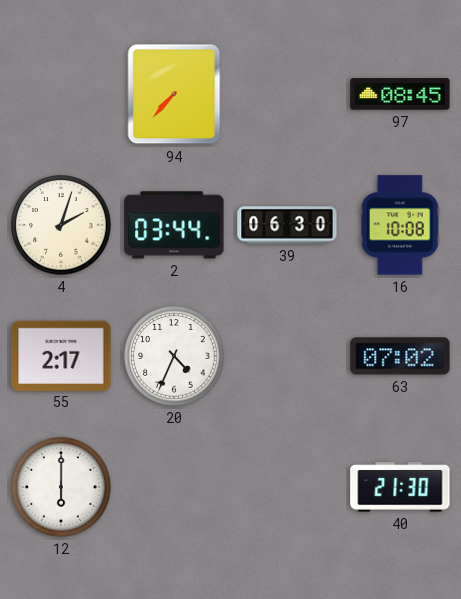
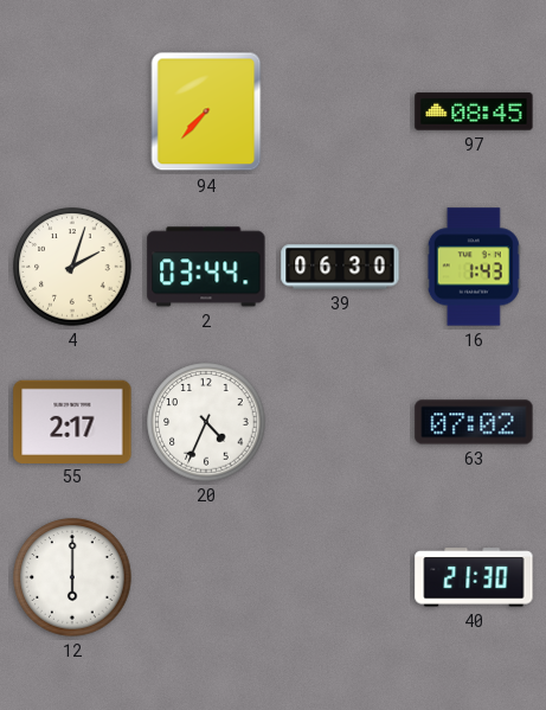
16: 10:08 -> 1:43 (474, 267)
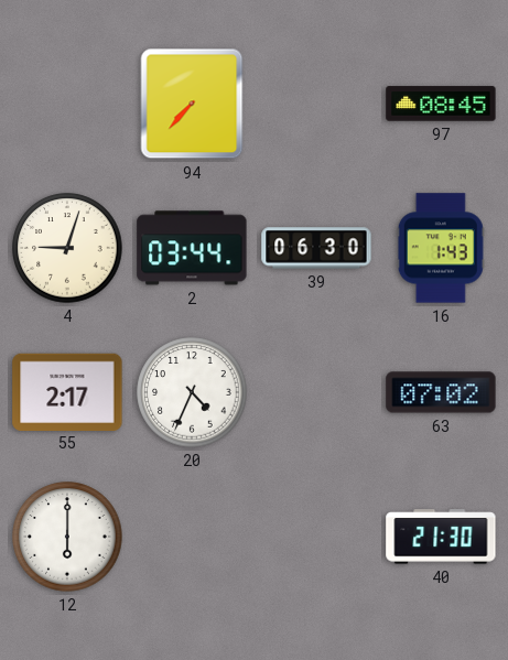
4: 2:03 -> 9:03 (67, 248)
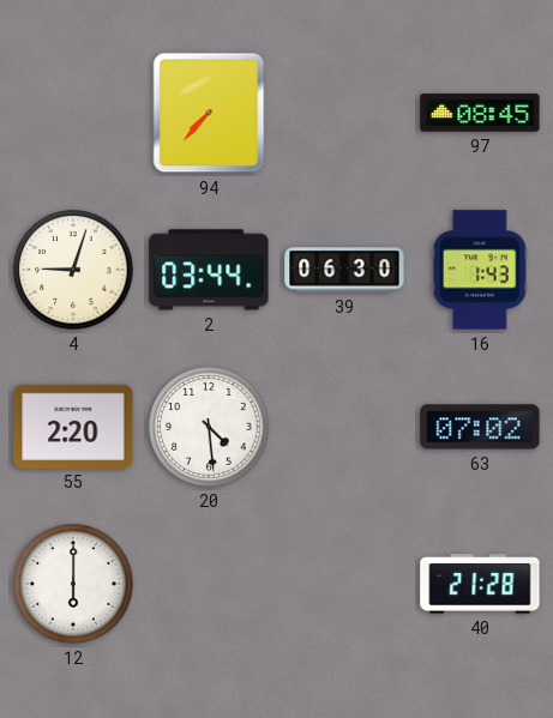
55: 2:17 -> 2:20 (73, 426)
20: 4:34 -> 4:29 (209, 427)
40: 21:30 -> 21:28 (480, 584)
